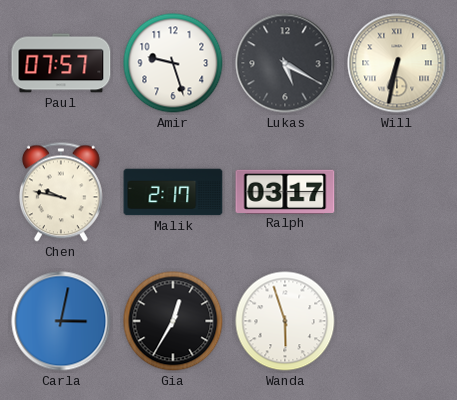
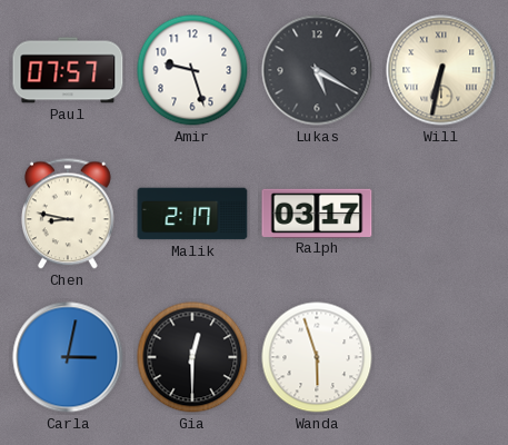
Chen: 9:47 -> 8:47 (68, 214)
Gia: 12:35 -> 12:30 (192, 357)
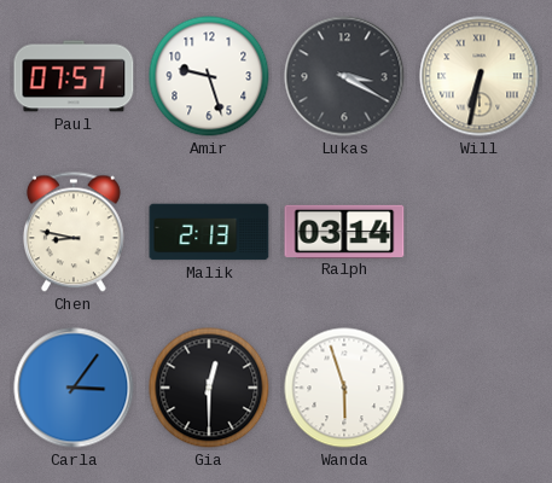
Lukas: 5:20 -> 3:20 (344, 76)
Malik: 2:17 -> 2:13 (209, 232)
Ralph: 03:17 -> 03:14 (344, 231)
Carla: 3:02 -> 3:06 (74, 388)
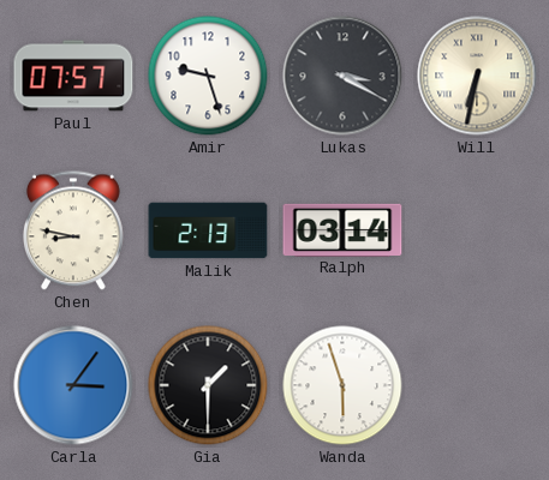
Gia: 12:30 -> 1:30 (208, 385)
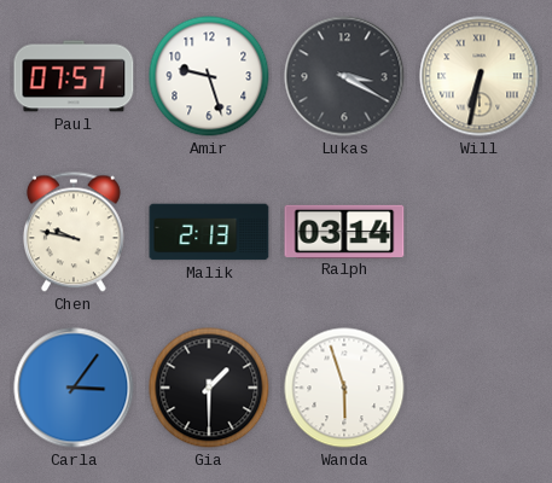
Chen: 8:47 -> 9:47 (74, 232)
